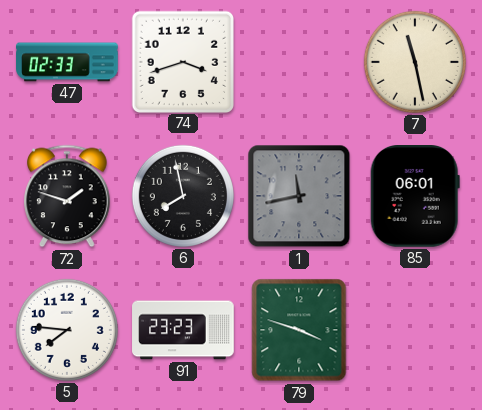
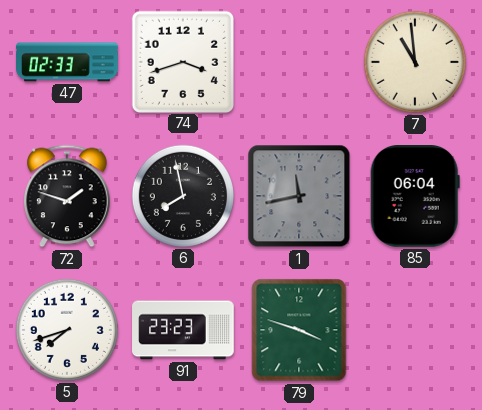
7: 11:28 -> 10:59 (415, 62)
85: 06:01 -> 06:04 (415, 197)
5: 7:46 -> 7:42 (67, 330)
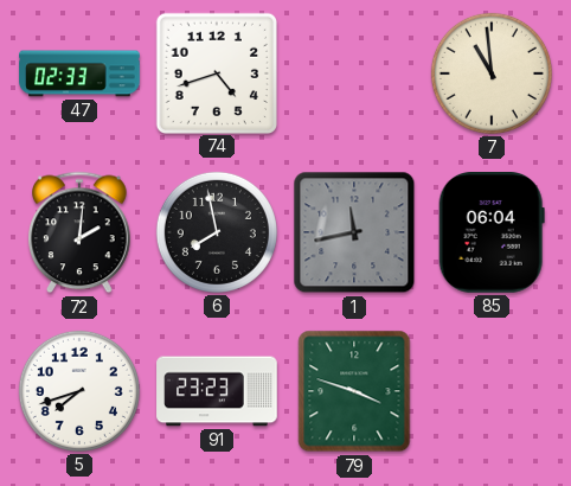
74: 3:42 -> 4:42 (216, 72)
72: 1:48 -> 2:01 (81, 232)
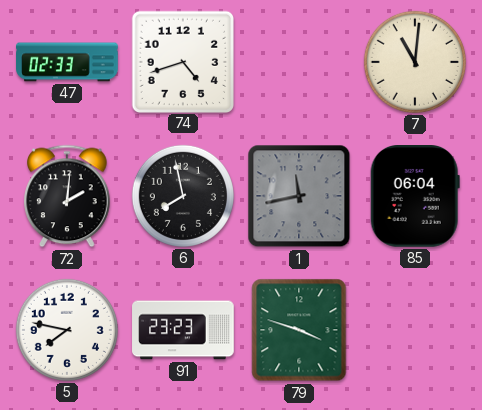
7: 10:59 -> 11:01 (415, 62)
5: 7:42 -> 7:47 (67, 330)
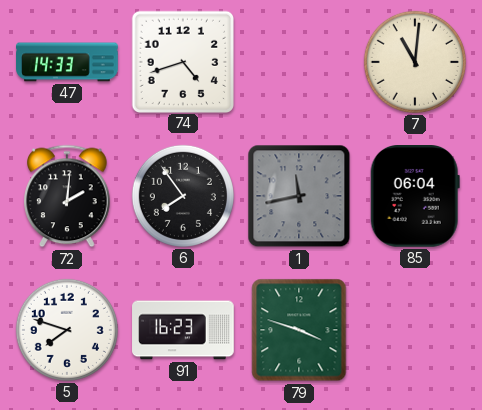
47: 02:33 -> 14:33 (67, 62)
6: 7:58 -> 7:54 (183, 196)
5: 7:47 -> 7:48 (67, 330)
91: 23:23 -> 16:23 (183, 330)
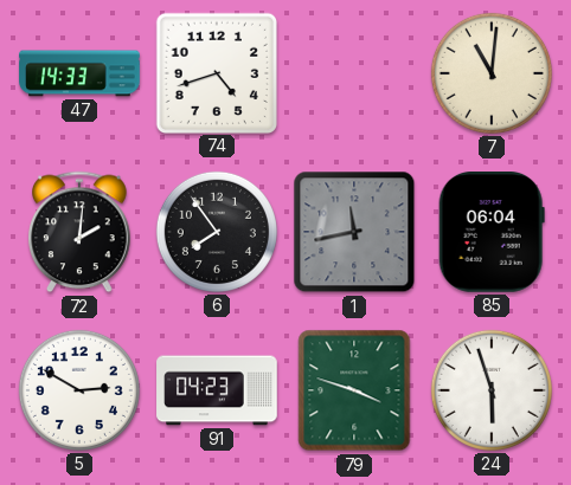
5: 7:48 -> 2:50 (79, 390)
91: 16:23 -> 04:23 (217, 390)
24: none -> 5:57 (492, 390)
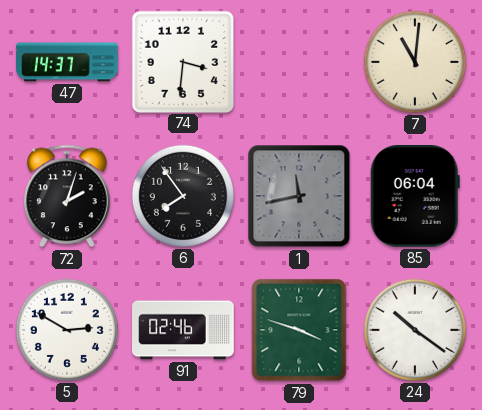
47: 14:33 -> 14:37 (67, 62)
74: 4:42 -> 3:31 (182, 61)
72: 2:01 -> 2:03 (68, 196)
91: 04:23 -> 02:46 (183, 330)
24: 5:57 -> 10:21 (415, 330)
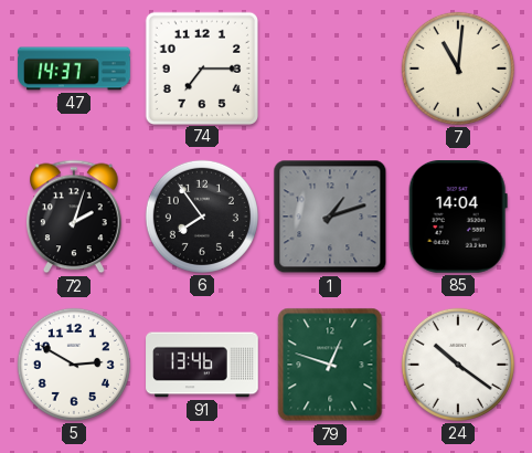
74: 3:31 -> 7:15 (201, 67)
1: 11:43 -> 1:12 (330, 217)
85: 06:04 -> 14:04 (458, 218)
91: 02:46 -> 13:46 (202, 365)
79: 3:48 -> 12:48 (330, 365)
